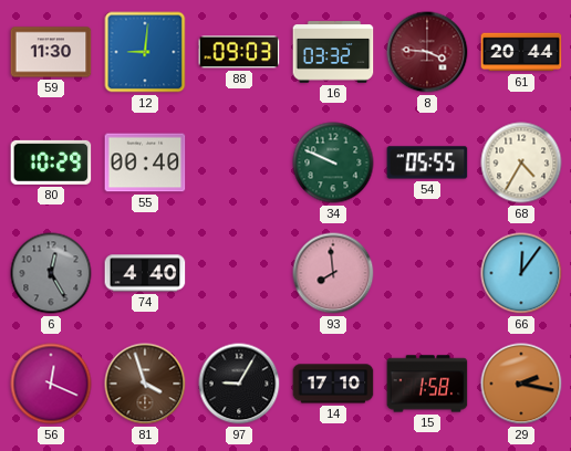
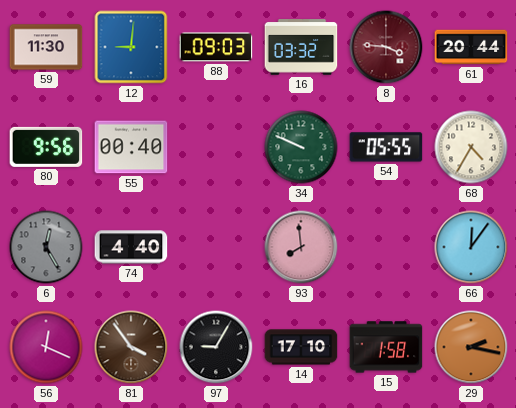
80: 10:29 -> 9:56 (46, 147)
81: 3:57 -> 3:54 (131, 347)
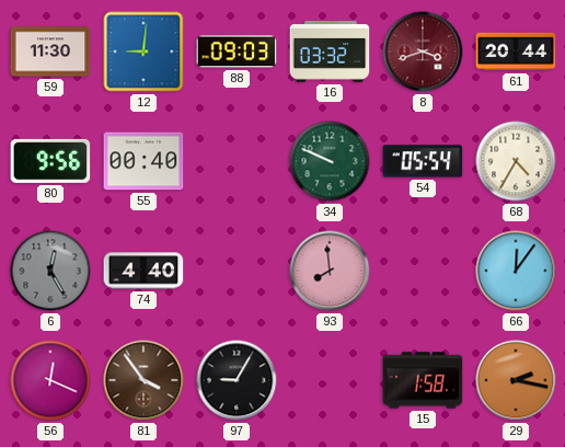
8: 3:46 -> 3:42 (423, 51)
54: 05:55 -> 05:54 (423, 161)
14: 17:10 -> none (301, 347)
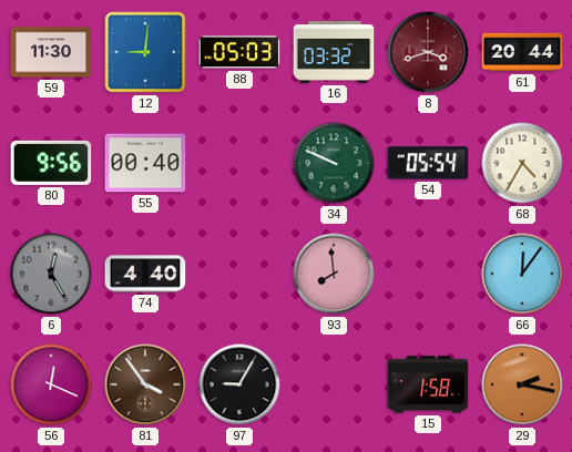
88: 09:03 -> 05:03 (239, 52)
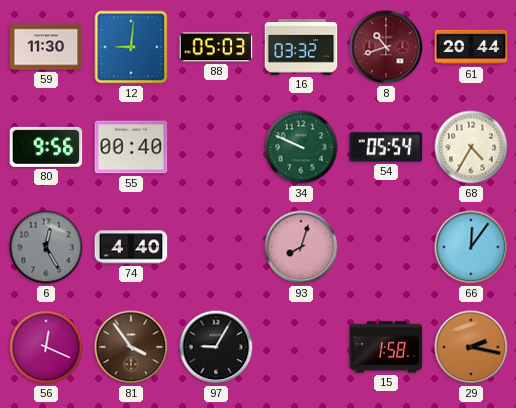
8: 3:42 -> 10:42 (386, 47)
93: 7:59 -> 8:03 (301, 247)
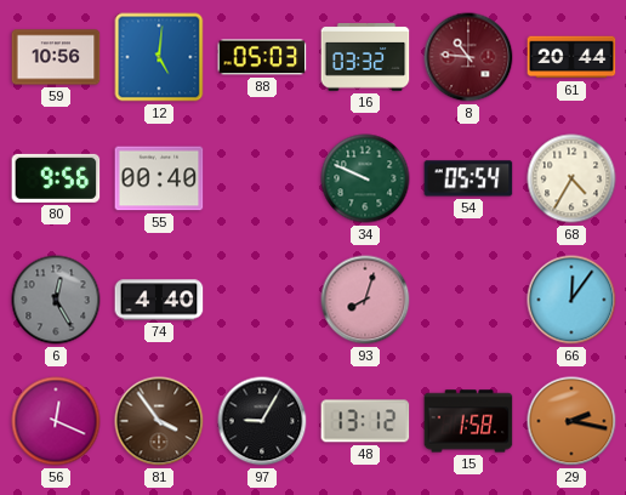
59: 11:30 -> 10:56 (56, 57)
12: 9:01 -> 5:01 (159, 57)
8: 10:42 -> 10:46 (468, 57)
48: none -> 13:12 (365, 421)
